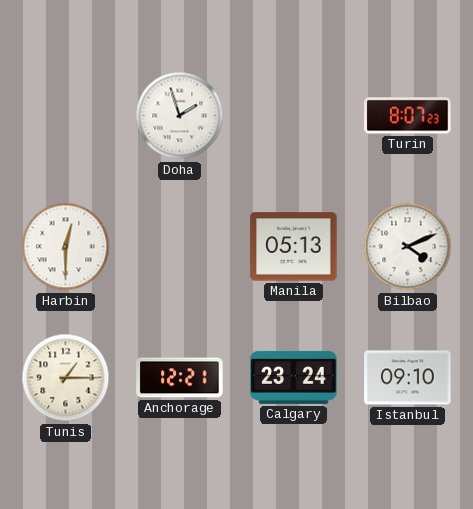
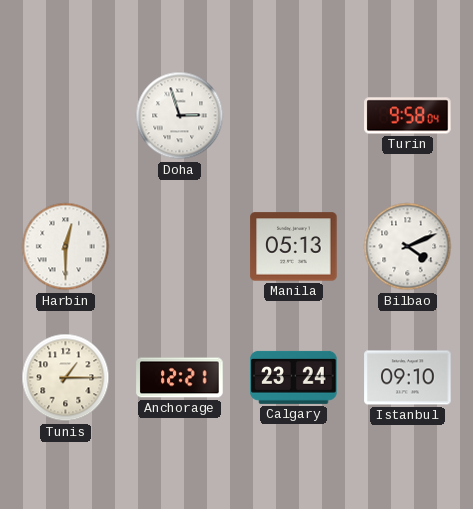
Doha: 1:57 -> 2:57 (180, 116)
Turin: 8:07 -> 9:58 (408, 116)
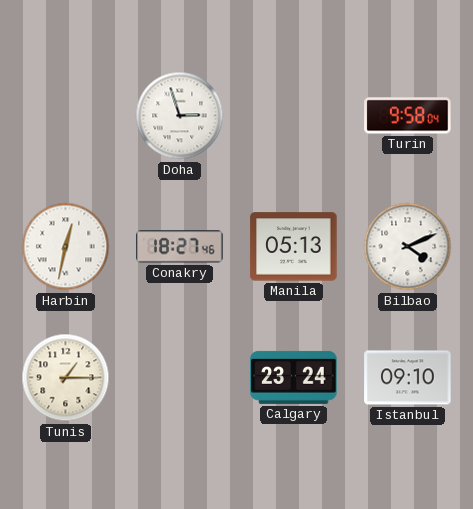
Harbin: 12:30 -> 12:32 (66, 247)
Conakry: none -> 18:27 (180, 247)
Anchorage: 12:21 -> none (180, 378)
